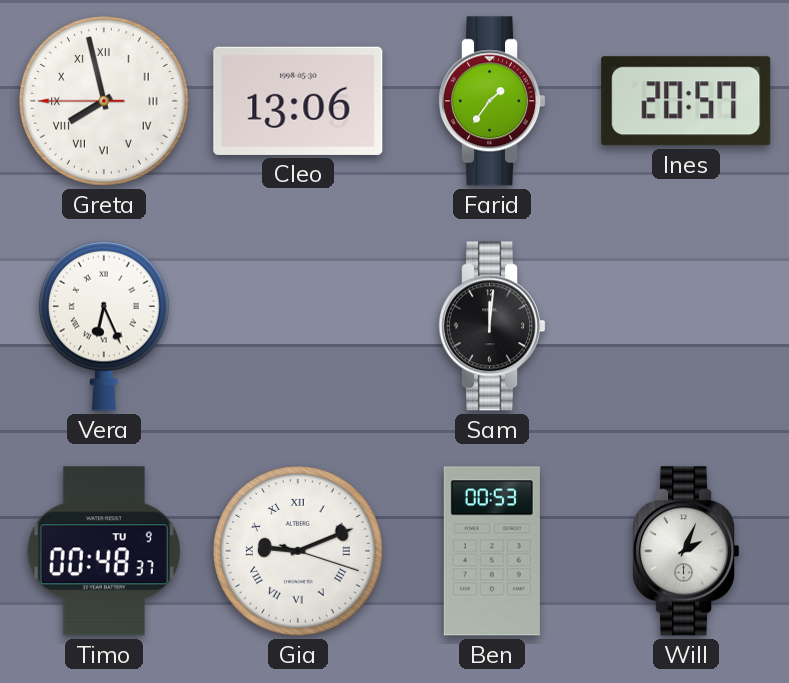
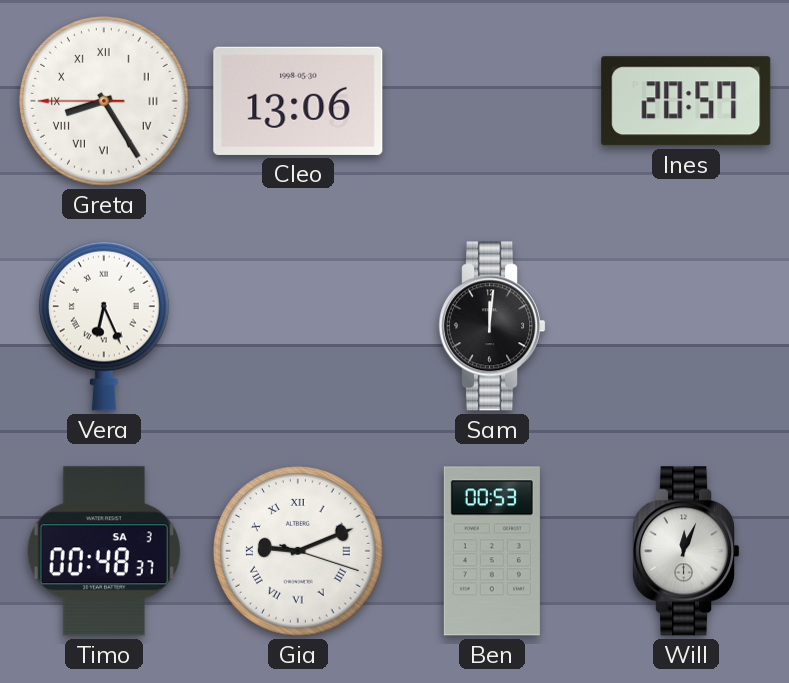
Greta: 7:57 -> 8:24 (104, 101)
Farid: 1:36 -> none (493, 101)
Timo date: TU 9 -> SA 3 (104, 551)
Will: 2:04 -> 12:04 (687, 551)
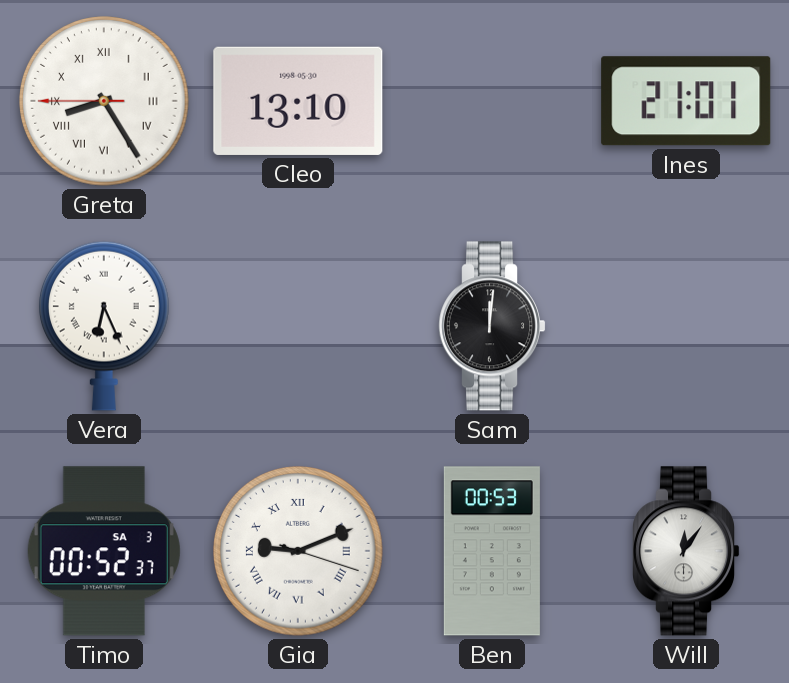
Cleo: 13:06 -> 13:10 (298, 101)
Ines: 20:57 -> 21:01 (686, 101)
Timo: 00:48 -> 00:52 (104, 551)
Will: 12:04 -> 12:06 (687, 551)
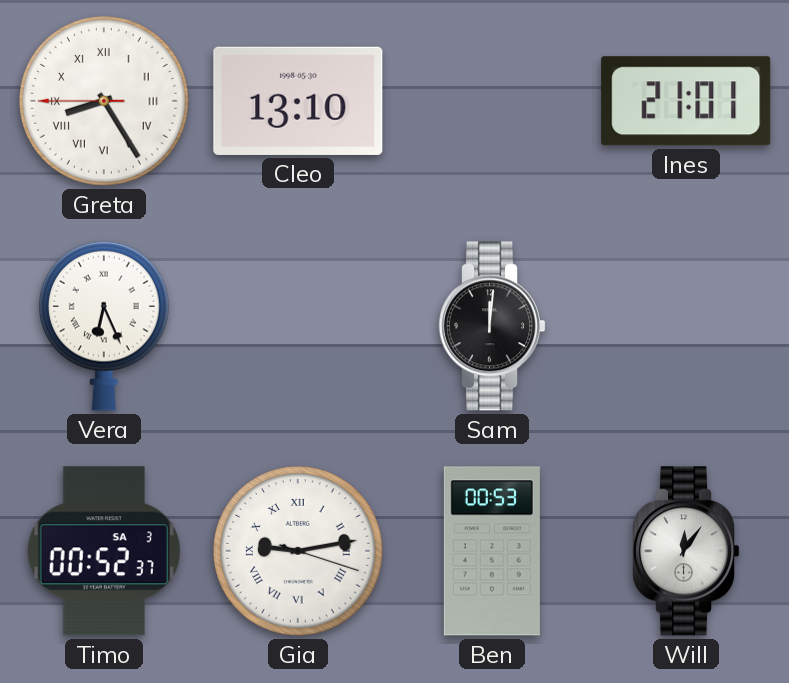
Gia: 9:11 -> 9:13 (298, 551)
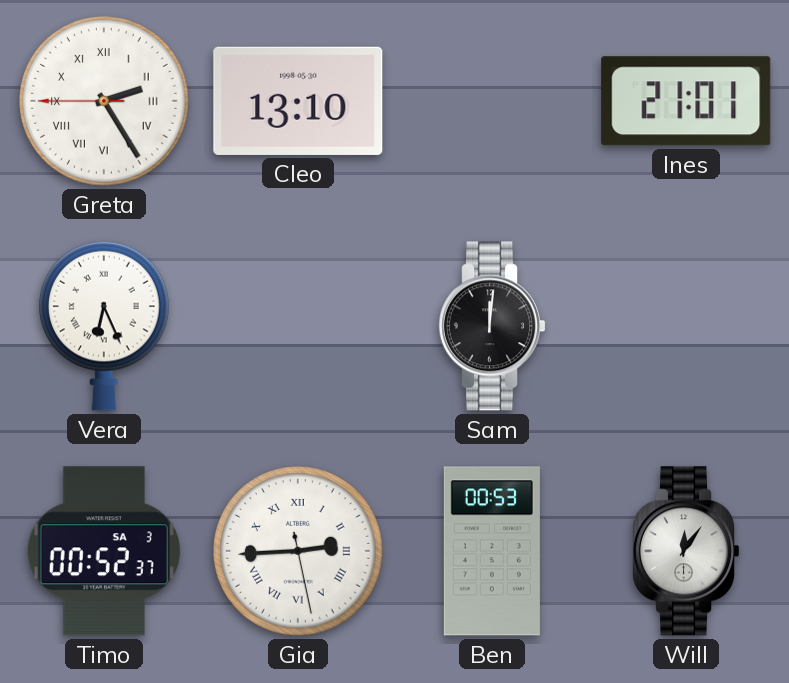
Greta: 8:24 -> 2:24 (104, 101)
Gia: 9:13 -> 2:44 (298, 551)
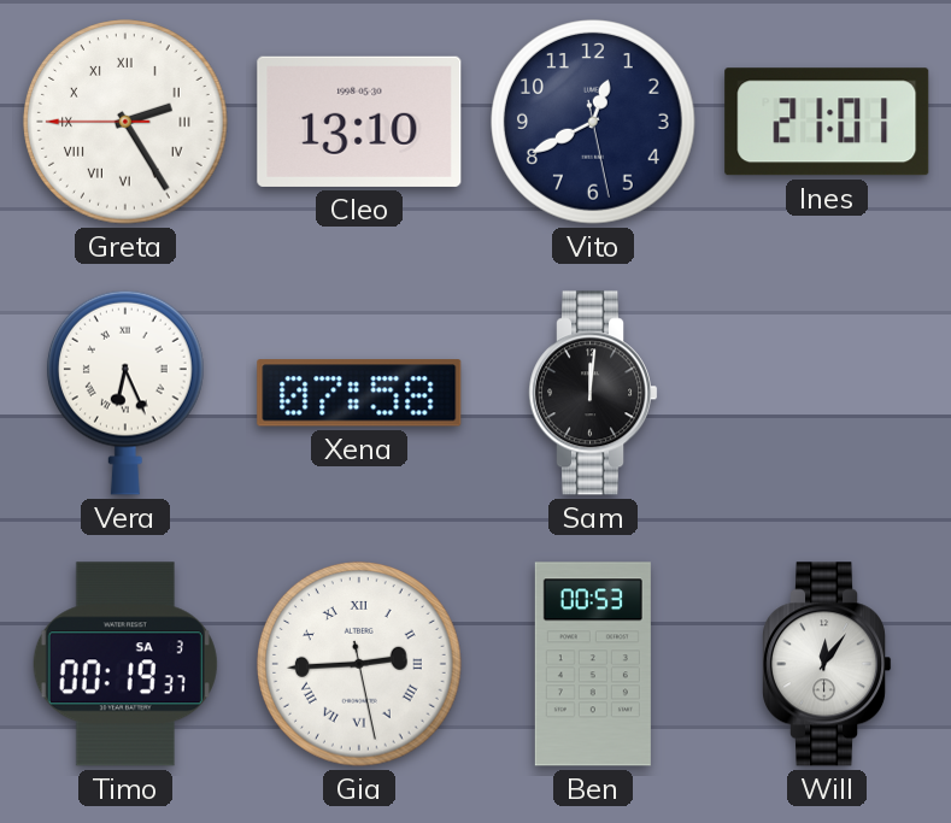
Vito: none -> 12:40 (593, 122)
Xena: none -> 07:58 (359, 393)
Timo: 00:52 -> 00:19 (125, 664)
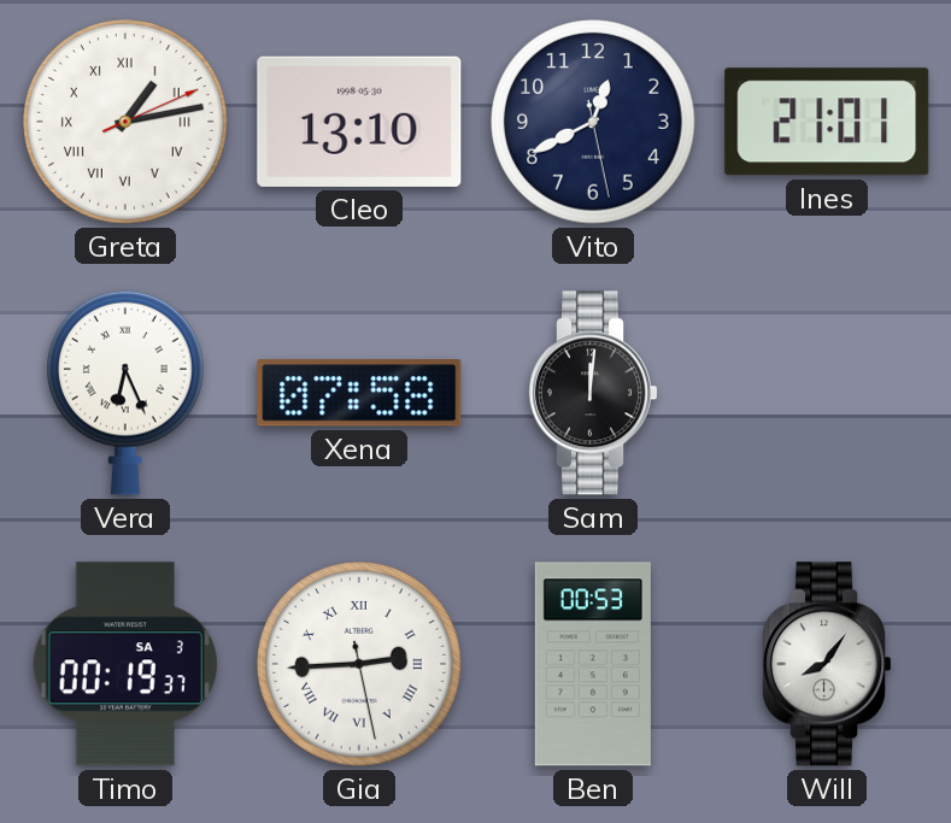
Greta: 2:24 -> 1:13 (125, 122)
Will: 12:06 -> 8:06 (828, 664)
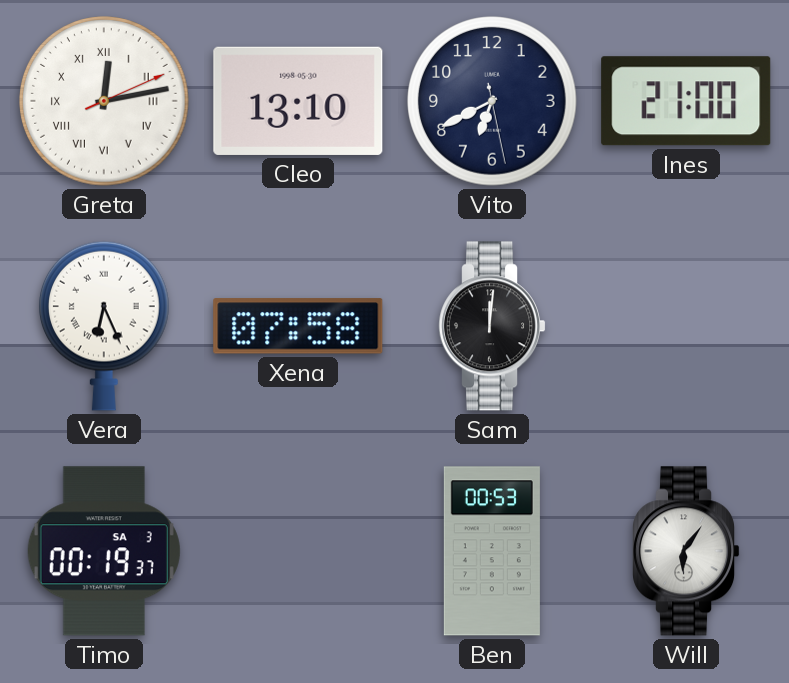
Greta: 1:13 -> 12:13 (104, 101)
Vito: 12:40 -> 6:40 (492, 101)
Ines: 21:01 -> 21:00 (686, 101)
Gia: 2:44 -> none (359, 664)
Will: 8:06 -> 6:06 (687, 551)
